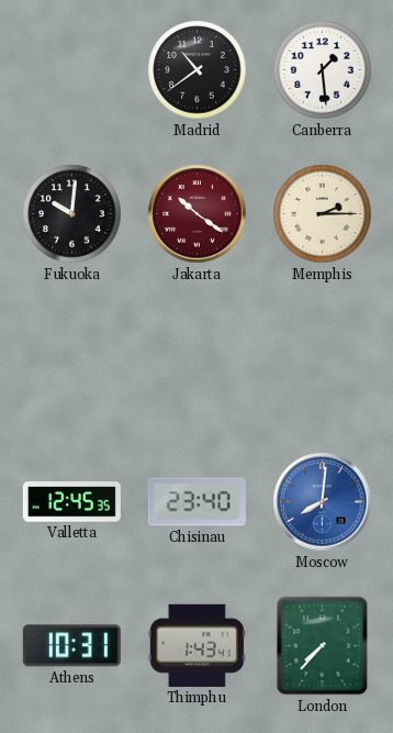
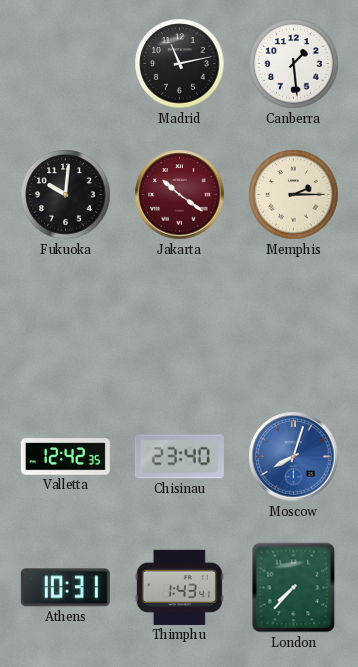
Madrid: 10:39 -> 11:13 (180, 64)
Valletta: 12:45 -> 12:42 (65, 457)
Moscow: 8:01 -> 8:03 (294, 457)
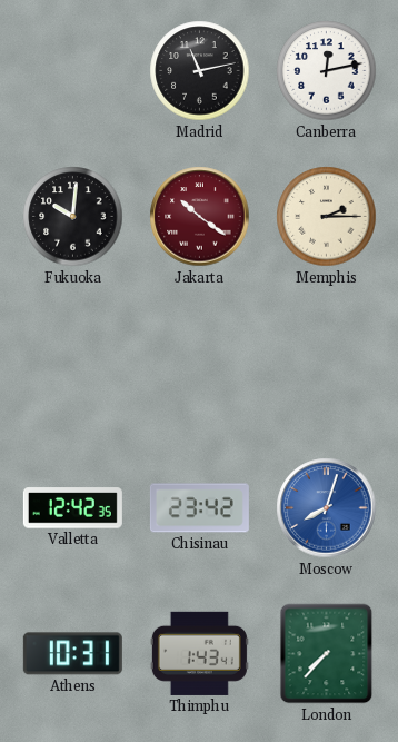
Canberra: 1:29 -> 12:13 (327, 71)
Chisinau: 23:40 -> 23:42 (199, 508)
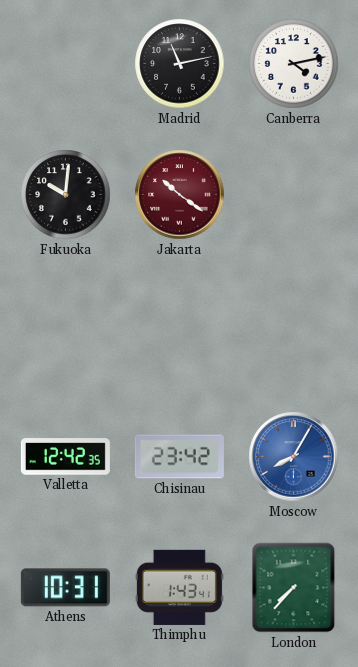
Canberra: 12:13 -> 4:13 (294, 64)
Memphis: 2:15 -> none (327, 217)
Moscow: 8:03 -> 8:05 (294, 457)
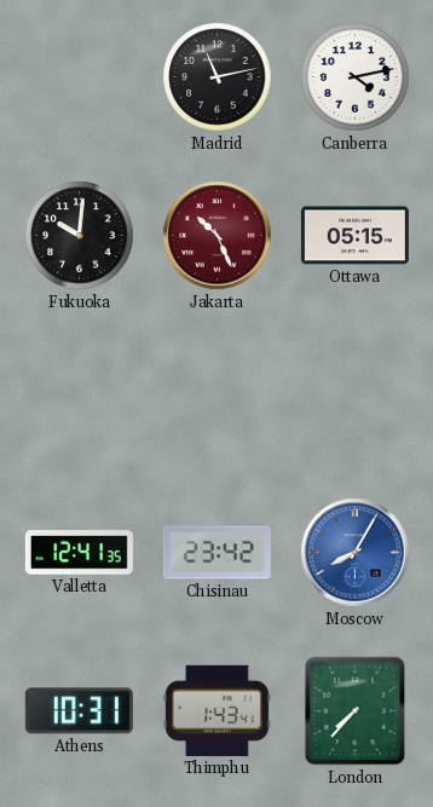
Jakarta: 10:21 -> 10:26 (218, 236)
Ottawa: none -> 05:15 (354, 236)
Valletta: 12:42 -> 12:41 (79, 553)
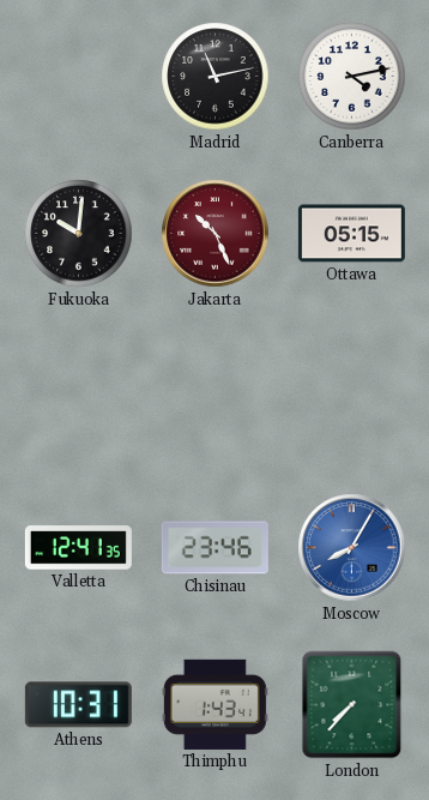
Chisinau: 23:42 -> 23:46 (214, 548)
